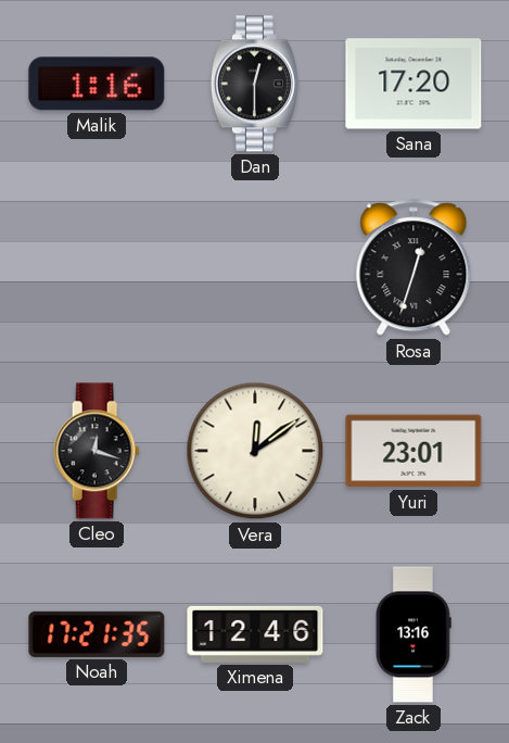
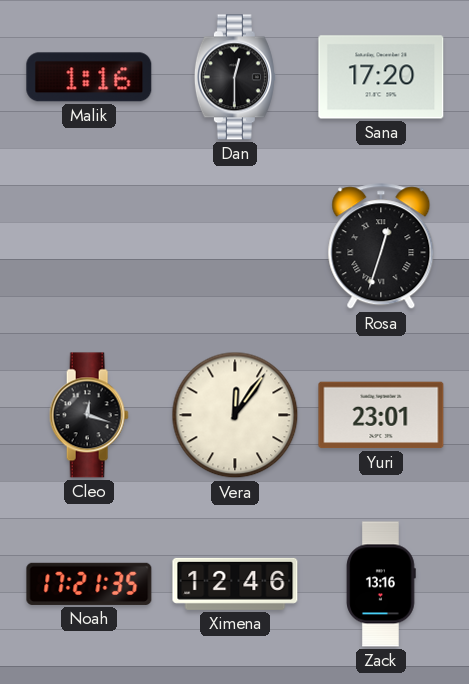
Vera: 12:09 -> 12:06 (235, 415)
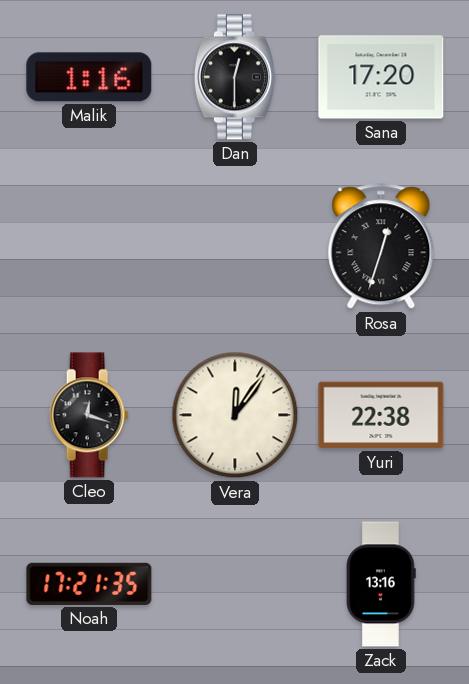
Yuri: 23:01 -> 22:38 (381, 415)
Ximena: 12:46 -> none (235, 584)
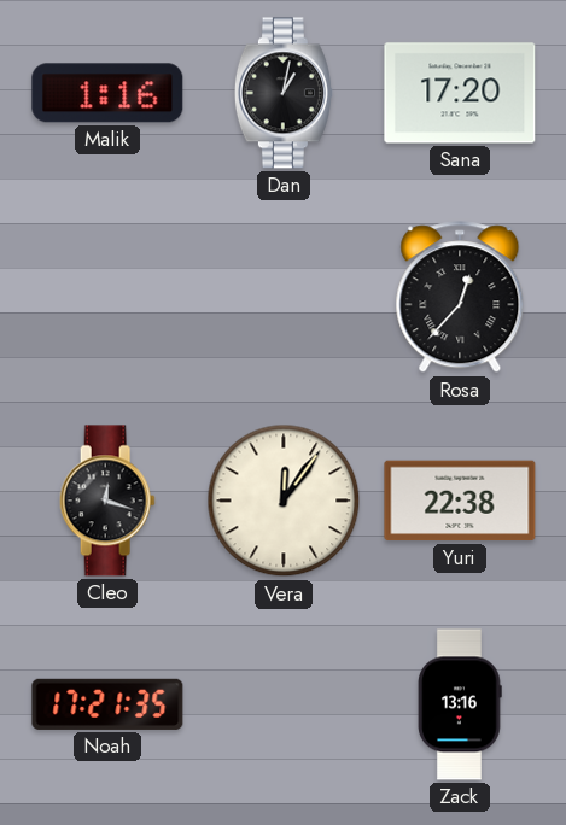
Dan: 12:30 -> 1:02 (284, 93)
Rosa: 12:33 -> 12:37 (460, 298)
